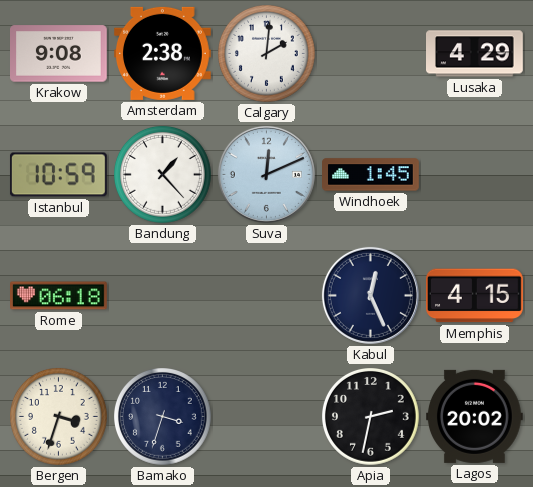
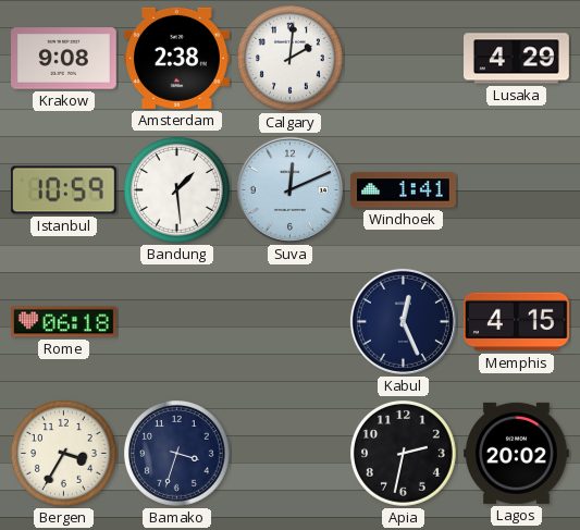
Bandung: 1:23 -> 1:29 (177, 190)
Windhoek: 1:45 -> 1:41 (404, 190)
Bergen: 3:33 -> 3:35 (64, 454)
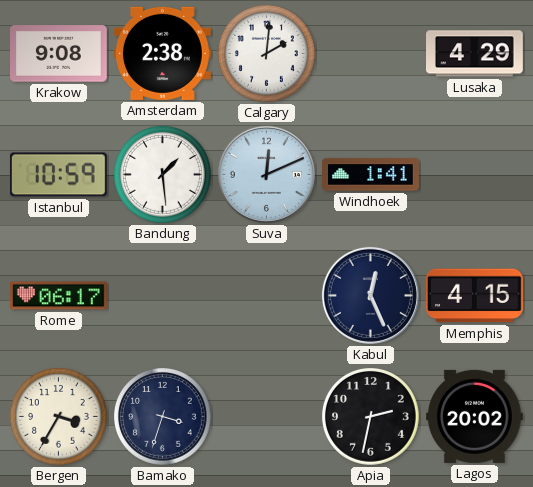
Rome: 06:18 -> 06:17 (59, 296)
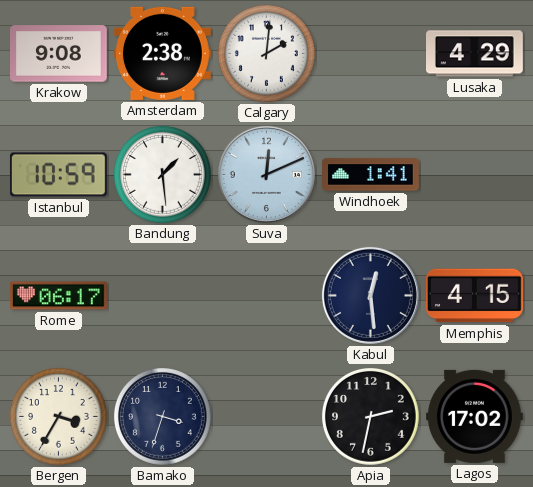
Kabul: 12:26 -> 12:29 (370, 295)
Lagos: 20:02 -> 17:02 (475, 416)
